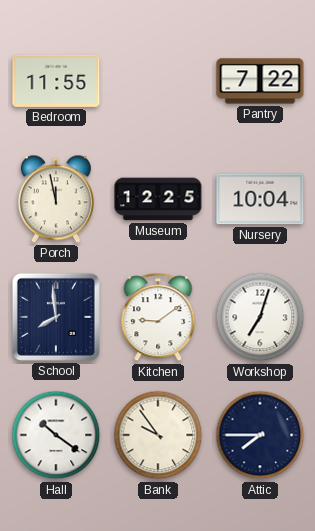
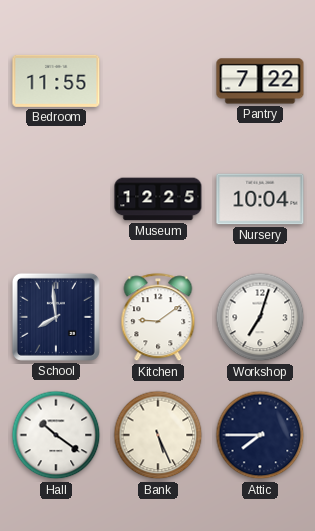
Porch: 11:58 -> none (56, 199)
Bank: 9:54 -> 5:26 (158, 435)
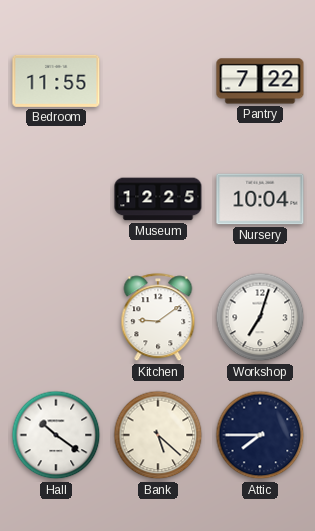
School: 7:59 -> none (56, 317)
Bank: 5:26 -> 5:22 (158, 435)
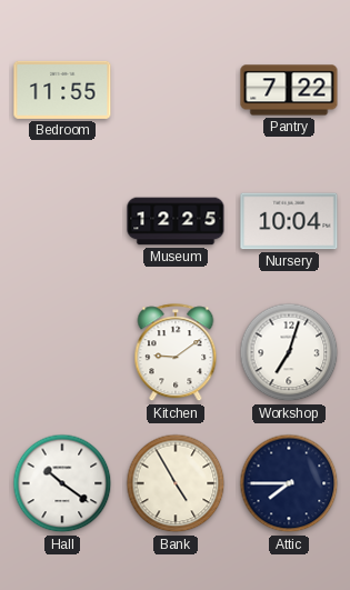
Bank: 5:22 -> 4:55 (176, 483)
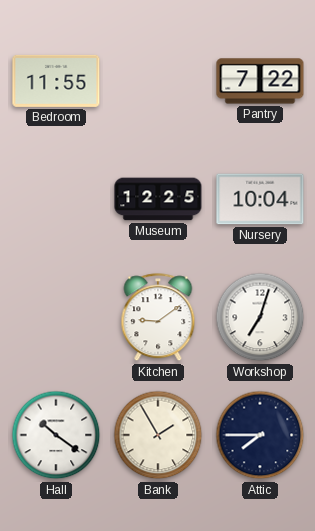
Bank: 4:55 -> 1:55 (158, 435)
